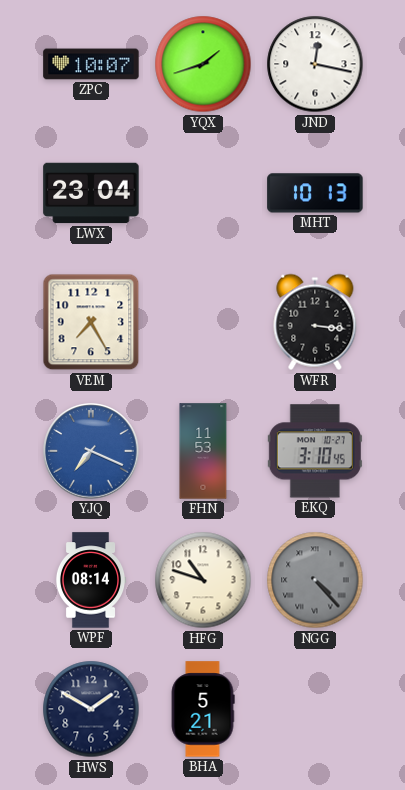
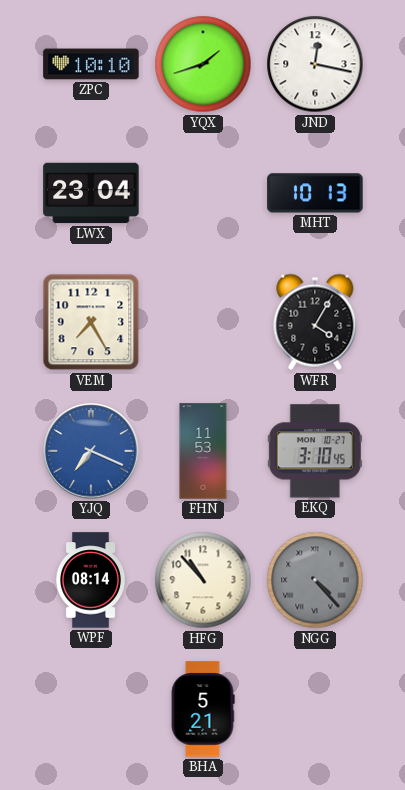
ZPC: 10:07 -> 10:10 (91, 64)
WFR: 3:16 -> 4:05 (315, 322)
HFG: 10:48 -> 10:53 (203, 580)
HWS: 1:50 -> none (91, 709)
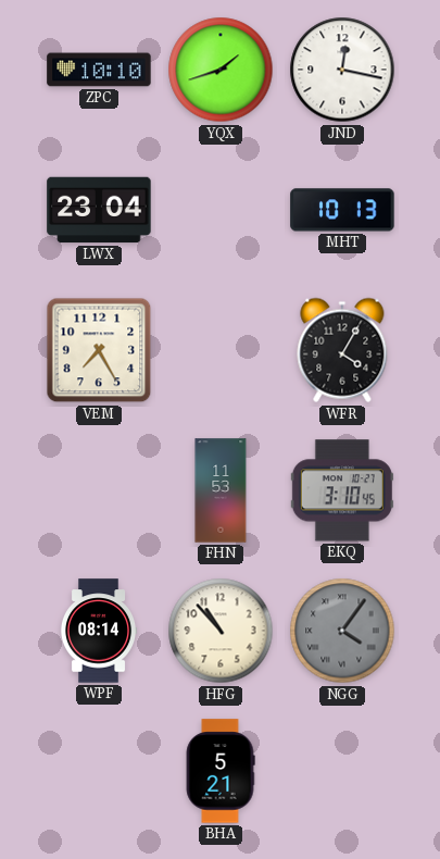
YJQ: 7:19 -> none (91, 451)
NGG: 4:23 -> 4:06 (342, 631)
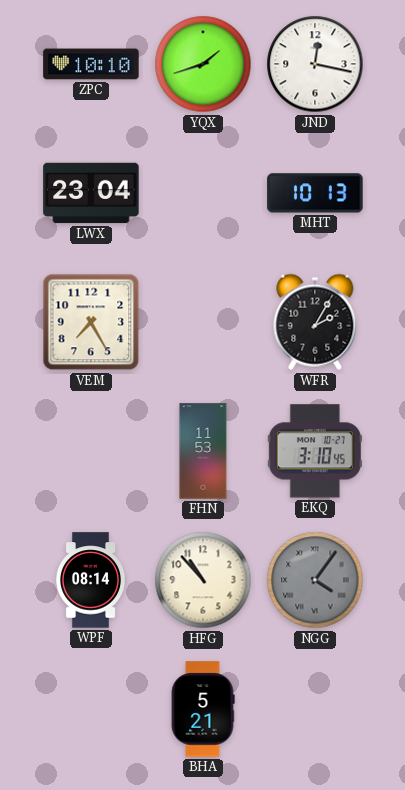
WFR: 4:05 -> 2:05 (315, 322)
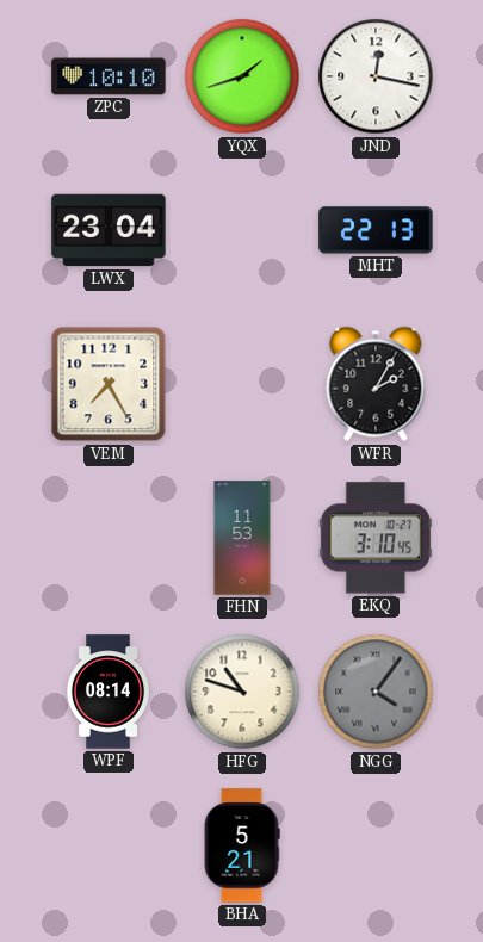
MHT: 10:13 -> 22:13 (376, 230)
HFG: 10:53 -> 10:48 (242, 692)
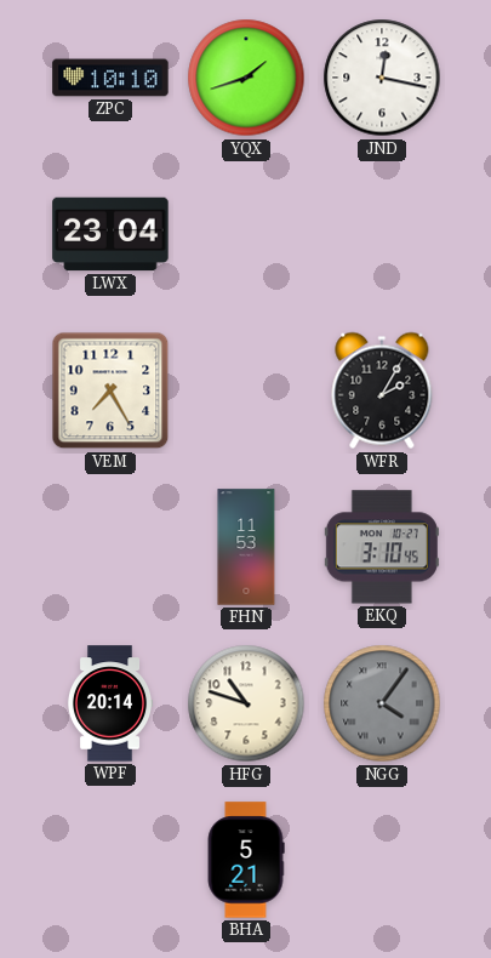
MHT: 22:13 -> none (376, 230)
WPF: 08:14 -> 20:14 (110, 703)
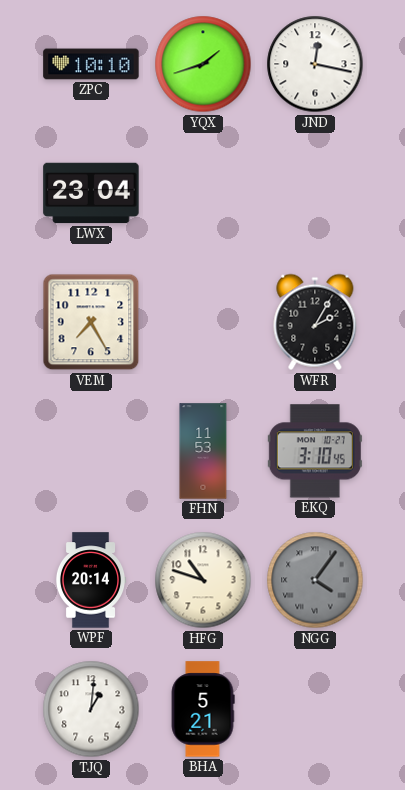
TJQ: none -> 1:01 (91, 709)
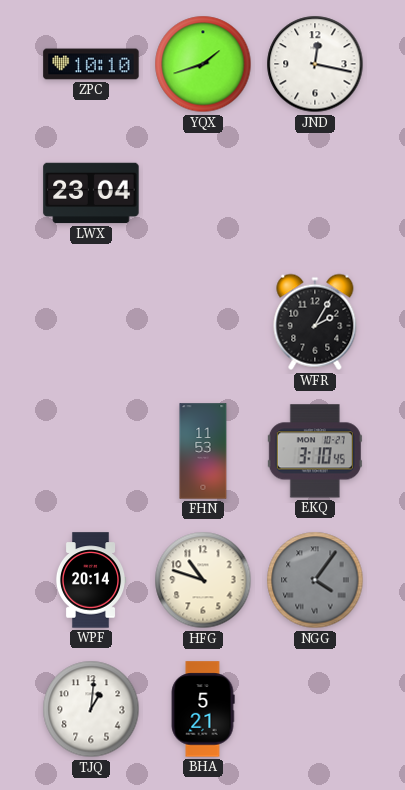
VEM: 7:25 -> none (91, 322)
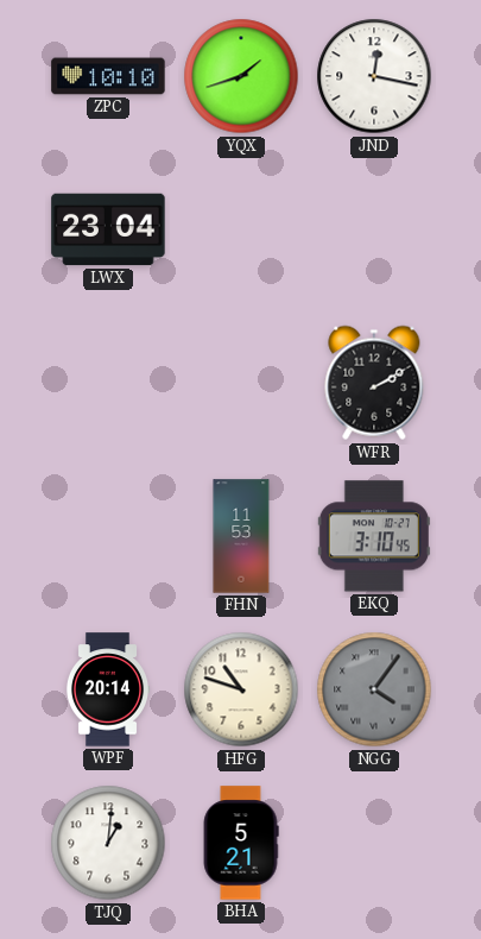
WFR: 2:05 -> 2:10 (374, 383)
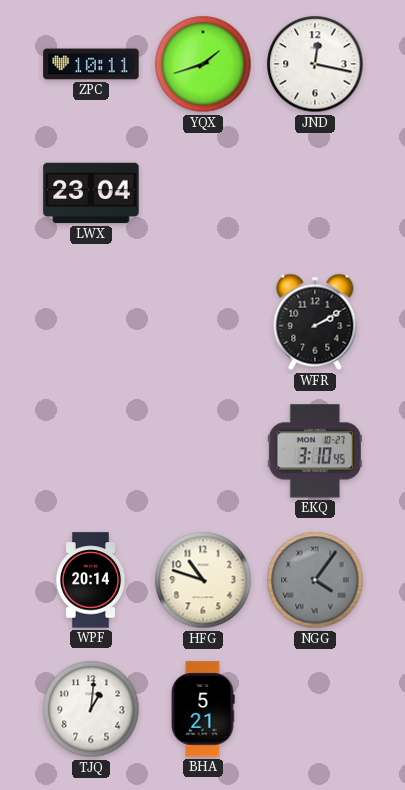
ZPC: 10:10 -> 10:11 (91, 64)
FHN: 11:53 -> none (241, 536)
